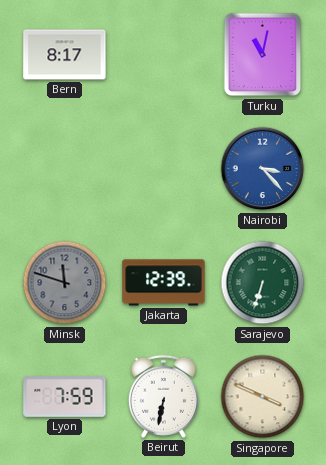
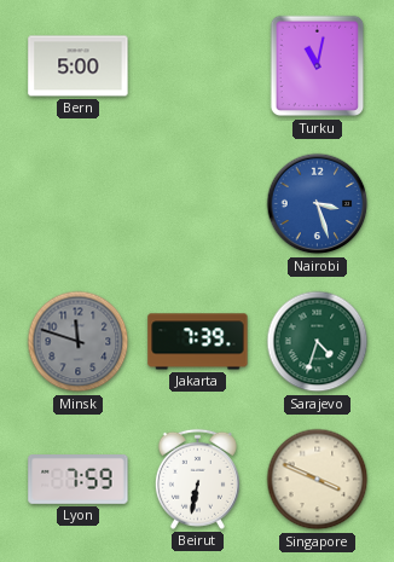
Bern: 8:17 -> 5:00 (79, 66)
Nairobi: 3:23 -> 3:27 (318, 204)
Jakarta: 12:39 -> 7:39 (198, 342)
Sarajevo: 6:33 -> 4:33 (318, 342)
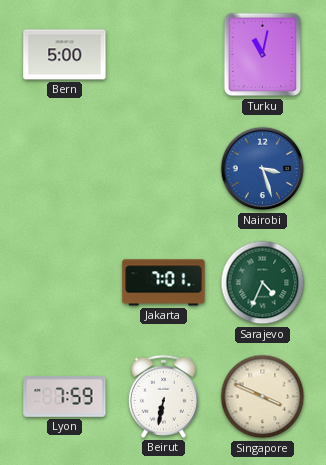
Minsk: 11:48 -> none (79, 342)
Jakarta: 7:39 -> 7:01 (164, 283)
Sarajevo: 4:33 -> 4:34 (263, 283)
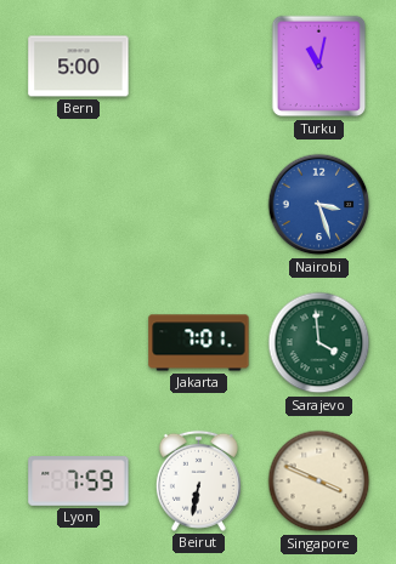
Sarajevo: 4:34 -> 3:59 (319, 343)
